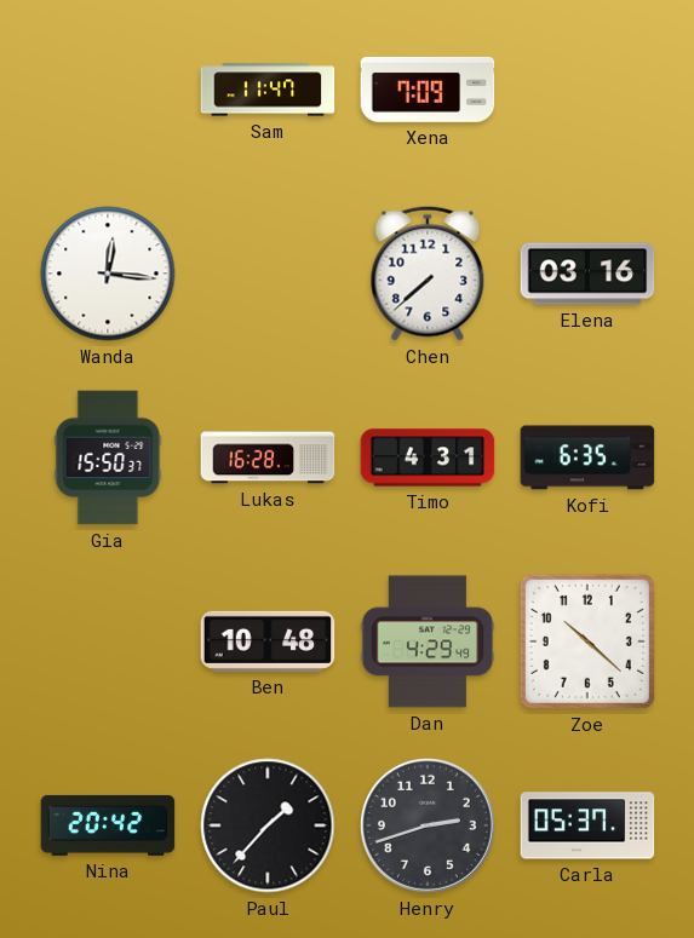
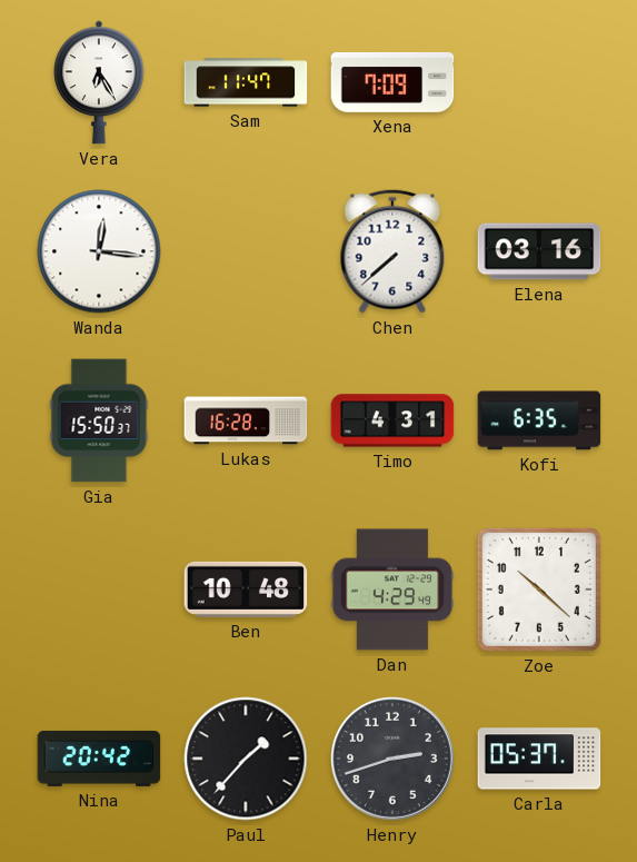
Vera: none -> 6:25 (99, 82)
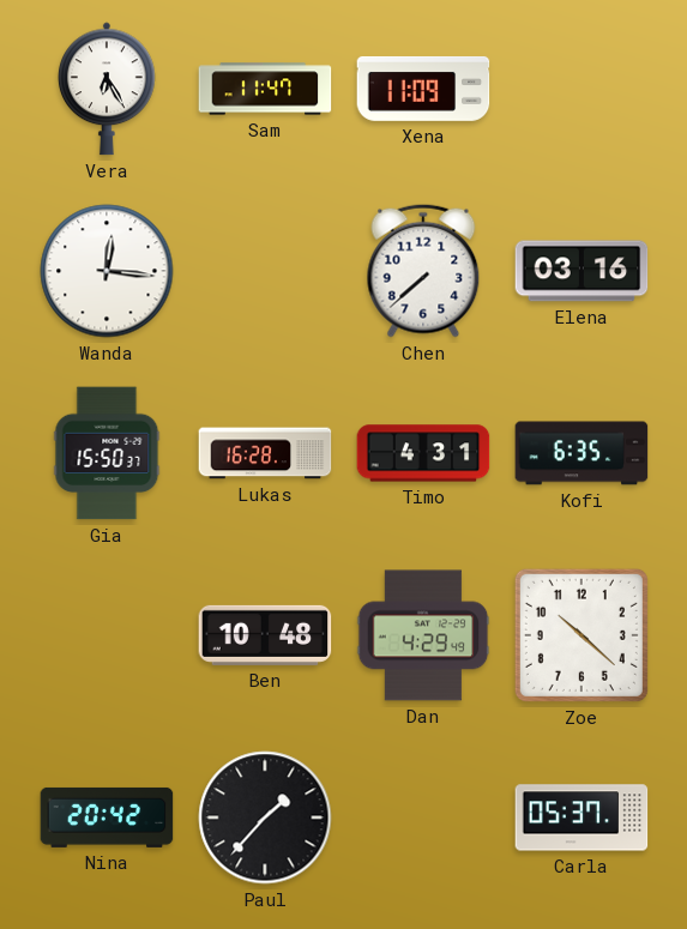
Xena: 7:09 -> 11:09 (423, 89)
Henry: 2:42 -> none (392, 759)
